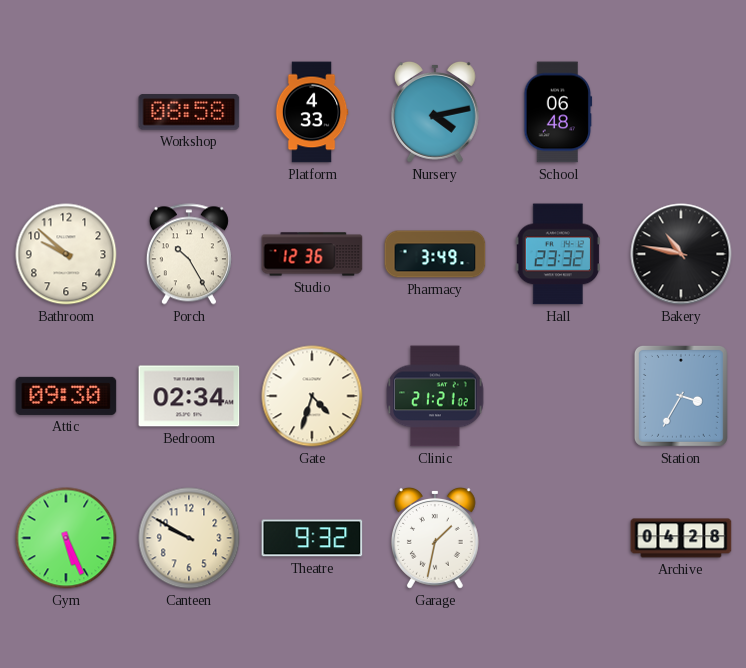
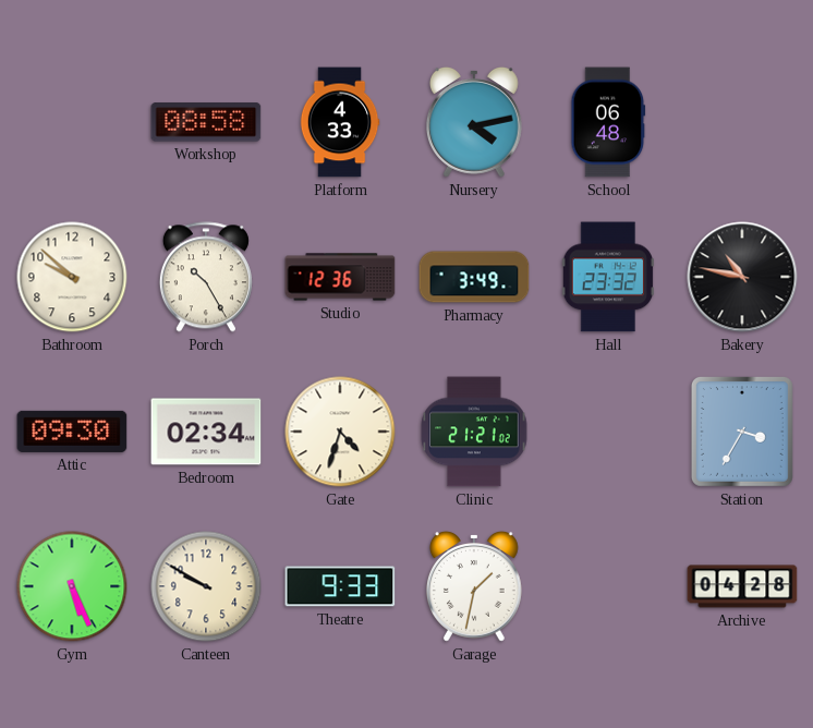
Theatre: 9:32 -> 9:33 (340, 586)
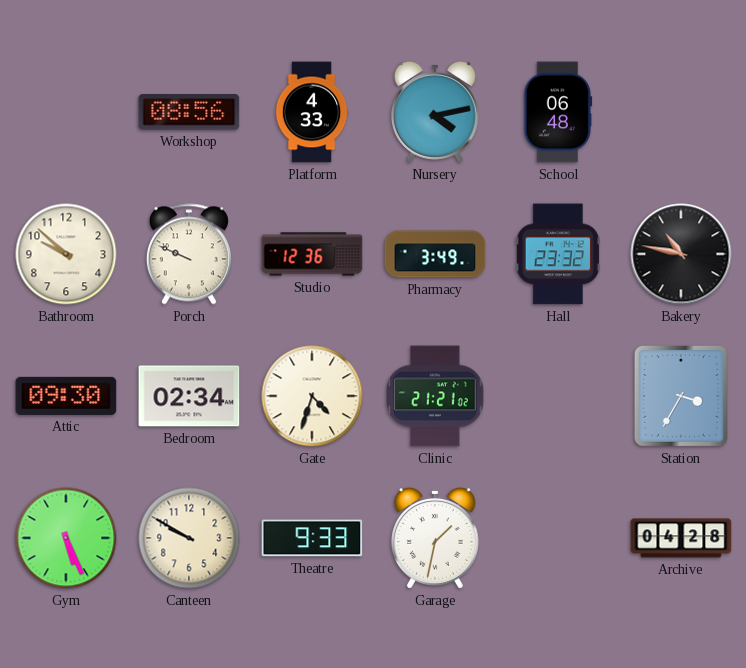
Workshop: 08:58 -> 08:56 (189, 112)
Porch: 10:25 -> 9:49 (189, 254)
